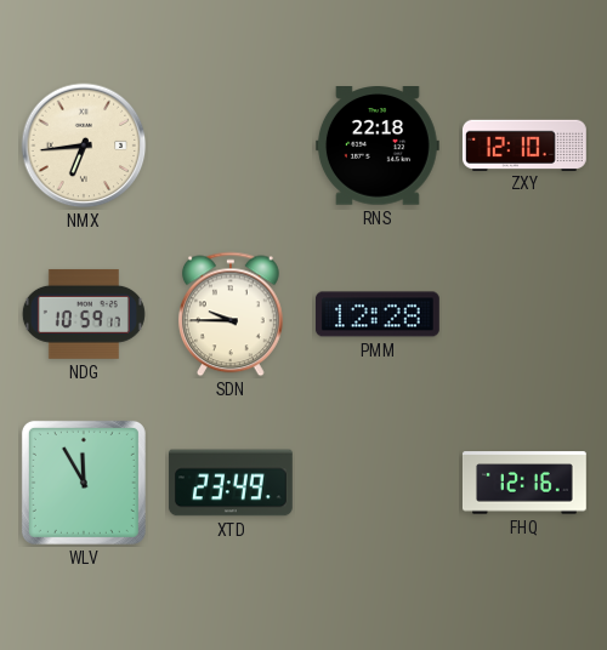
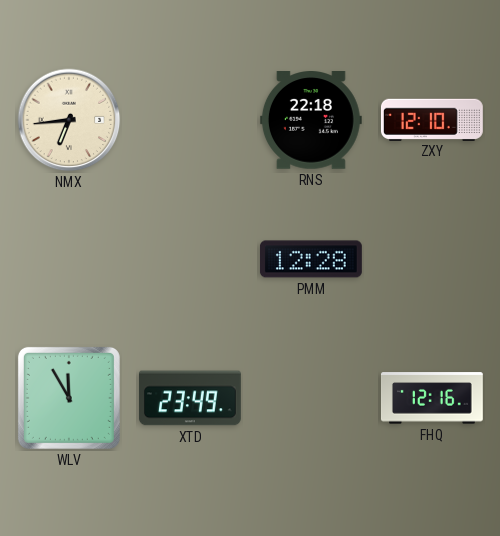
NDG: 10:59 -> none (84, 314)
SDN: 9:45 -> none (231, 314)
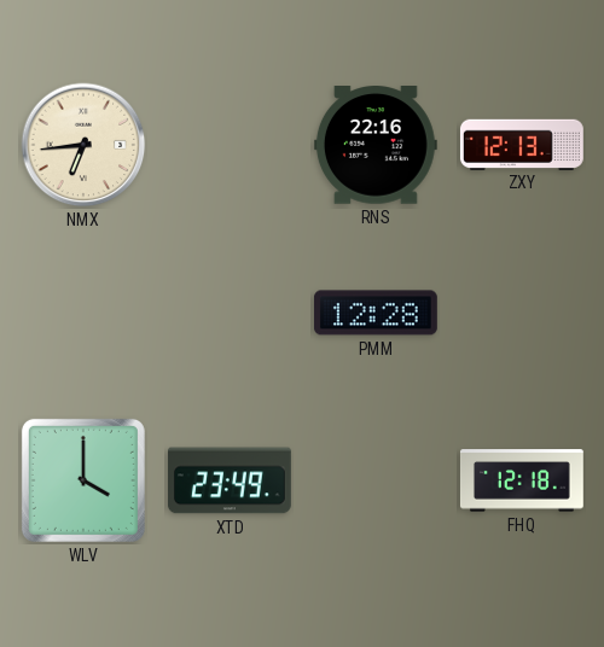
RNS: 22:18 -> 22:16 (376, 146)
ZXY: 12:10 -> 12:13 (522, 144)
WLV: 11:55 -> 4:00 (83, 480)
FHQ: 12:16 -> 12:18 (522, 480)
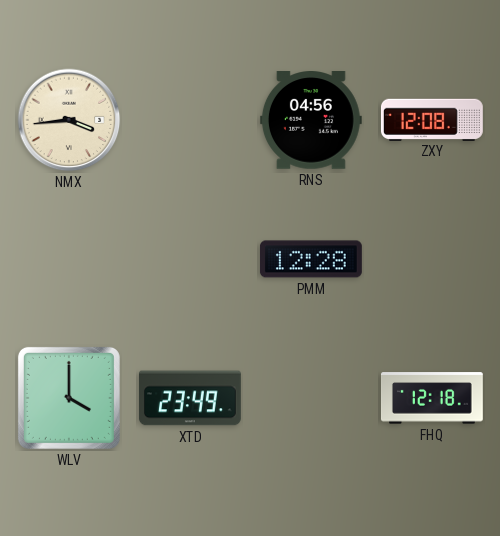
NMX: 6:44 -> 3:44 (69, 120)
RNS: 22:16 -> 04:56 (311, 121)
ZXY: 12:13 -> 12:08 (432, 119)
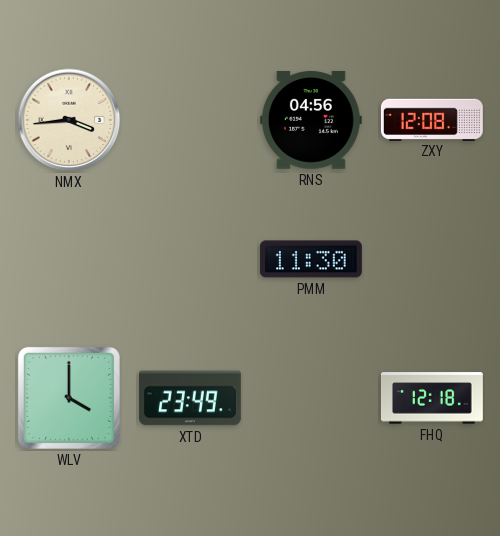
PMM: 12:28 -> 11:30 (311, 259)
